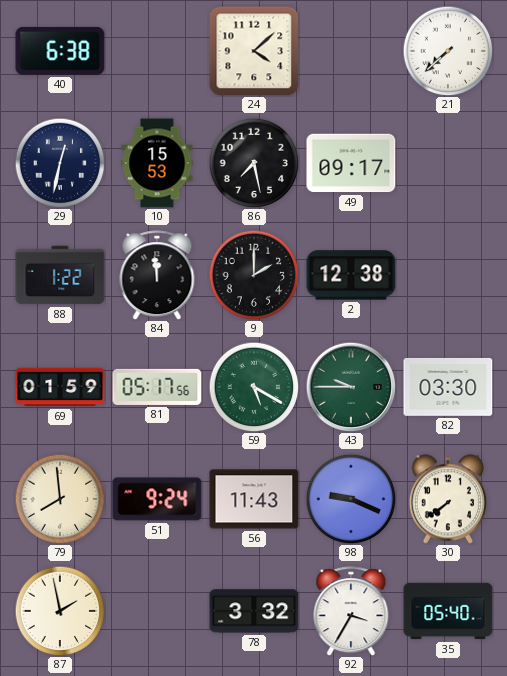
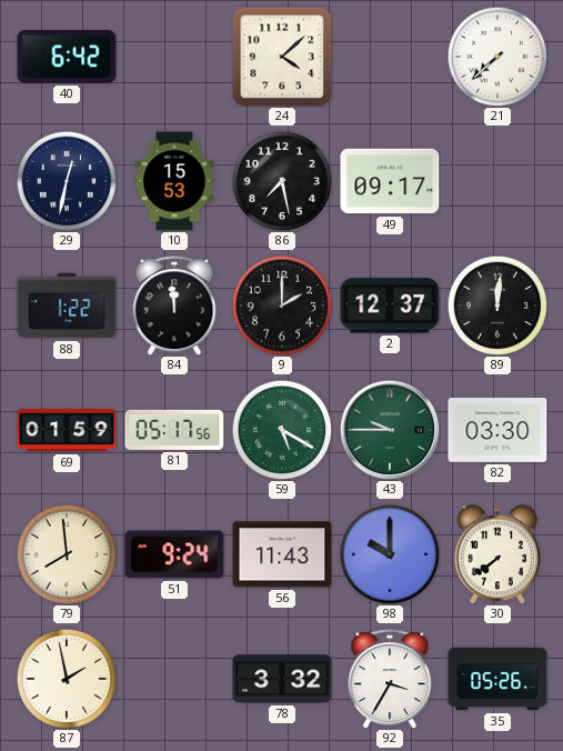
40: 6:38 -> 6:42 (67, 57)
2: 12:38 -> 12:37 (390, 306)
89: none -> 12:01 (497, 306)
98: 9:19 -> 10:00 (390, 554)
35: 05:40 -> 05:26 (497, 679)
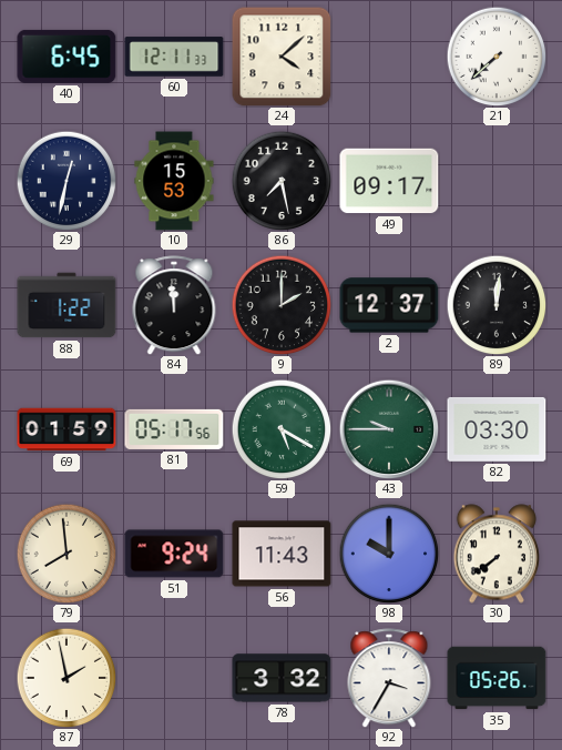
40: 6:42 -> 6:45 (67, 57)
60: none -> 12:11 (174, 57)
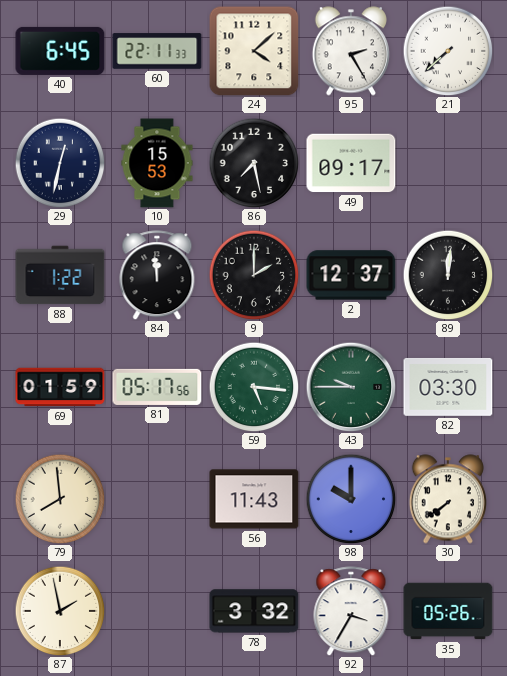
60: 12:11 -> 22:11 (157, 51)
95: none -> 2:25 (351, 51)
59: 5:20 -> 5:16 (254, 387)
51: 9:24 -> none (174, 554)
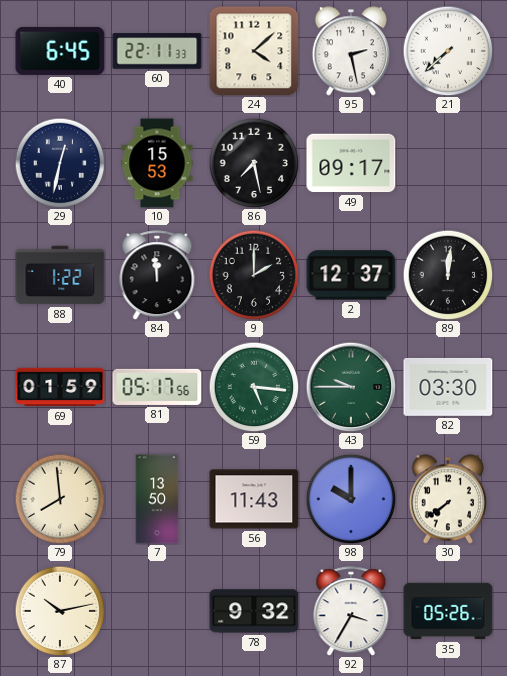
95: 2:25 -> 2:28 (351, 51)
7: none -> 13:50 (157, 499)
87: 1:58 -> 10:13 (60, 611)
78: 3:32 -> 9:32 (254, 611)
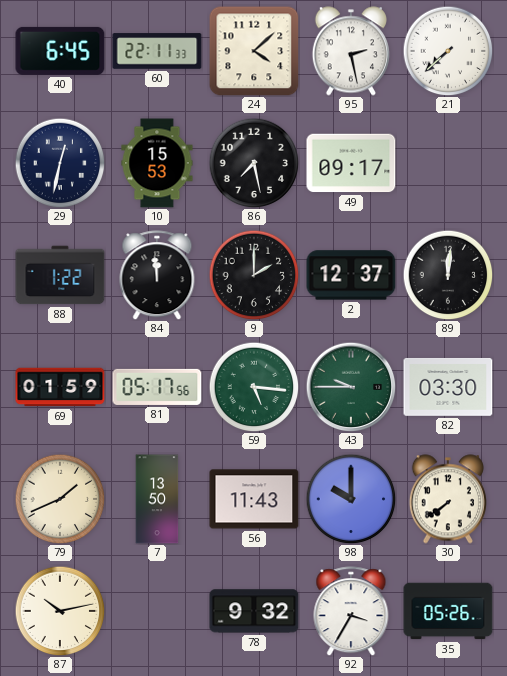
79: 7:59 -> 1:41 (60, 499)
